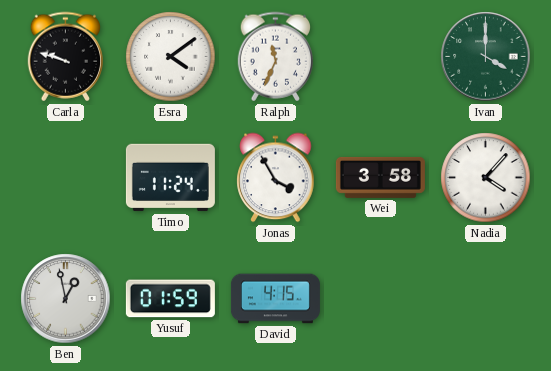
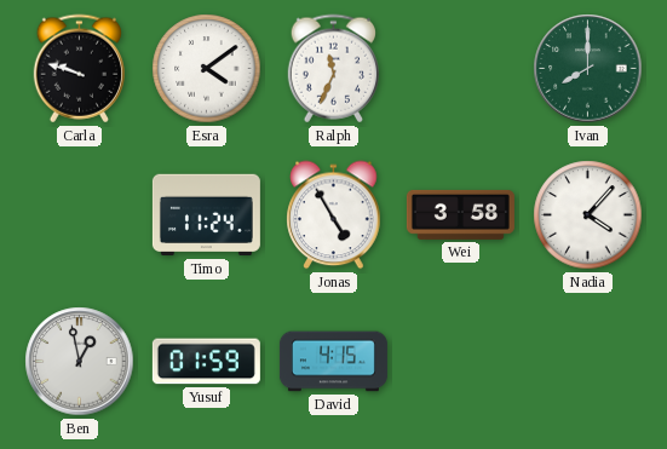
Ivan: 4:00 -> 8:00 (588, 69)
Jonas: 3:55 -> 4:55 (334, 215)
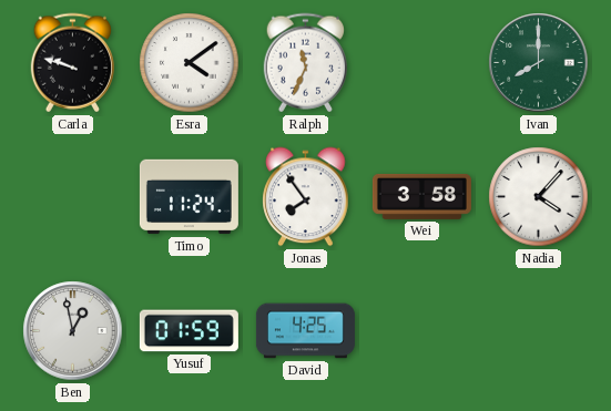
Jonas: 4:55 -> 7:54 (306, 197)
David: 4:15 -> 4:25 (305, 331)
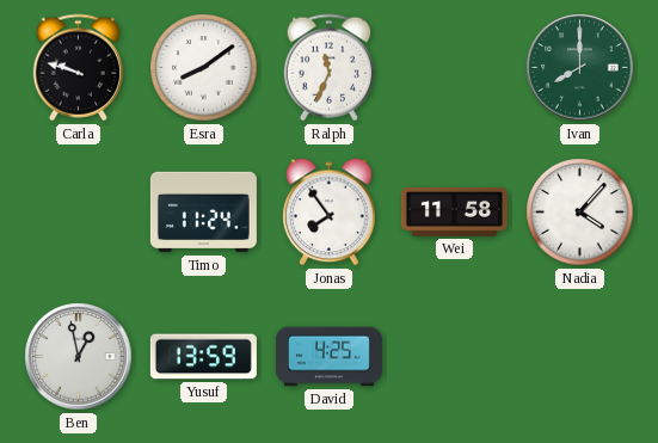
Esra: 4:09 -> 8:09 (204, 68)
Wei: 3:58 -> 11:58 (454, 211)
Yusuf: 01:59 -> 13:59 (203, 357)
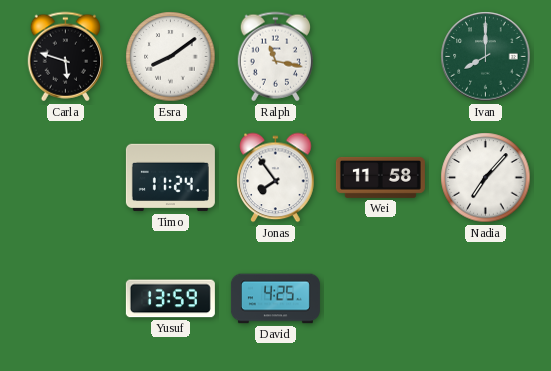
Carla: 9:48 -> 5:48 (65, 57)
Ralph: 11:34 -> 11:17 (275, 57)
Nadia: 4:07 -> 7:07 (486, 178)
Ben: 12:58 -> none (79, 357)
